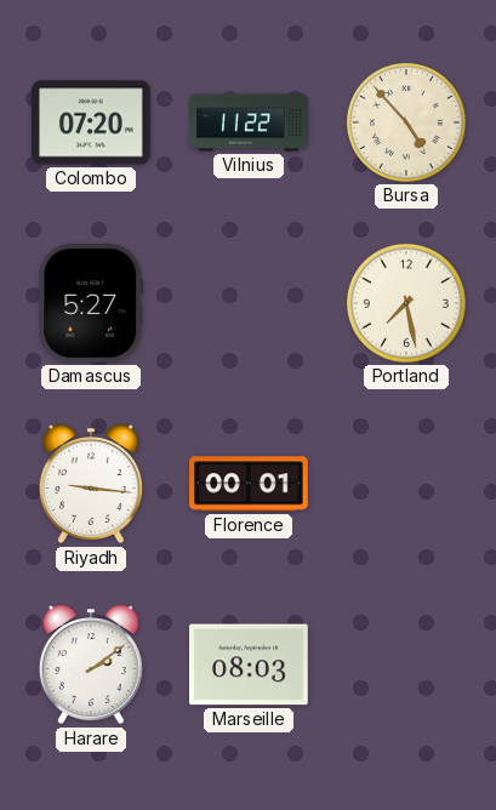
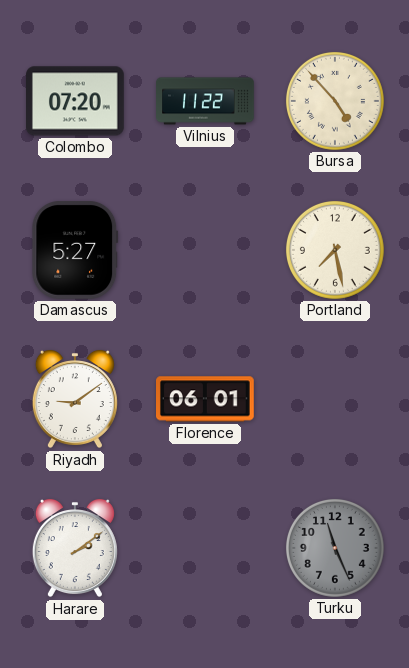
Riyadh: 9:16 -> 9:09 (75, 399)
Florence: 00:01 -> 06:01 (206, 399)
Marseille: 08:03 -> none (250, 664)
Turku: none -> 11:26 (335, 548)
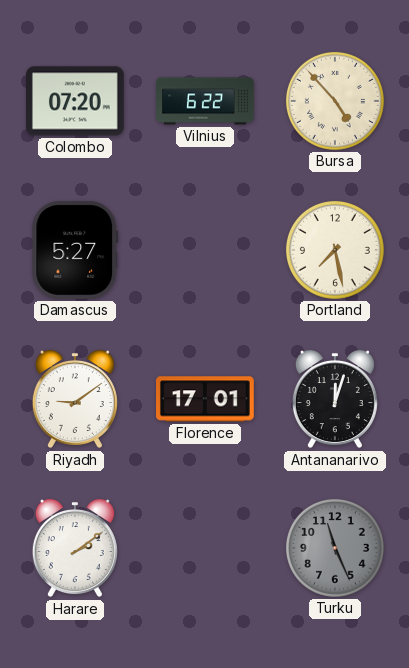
Vilnius: 11:22 -> 6:22 (205, 101)
Florence: 06:01 -> 17:01 (206, 399)
Antananarivo: none -> 12:03 (335, 399)
